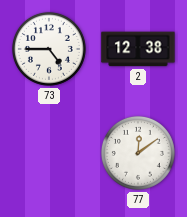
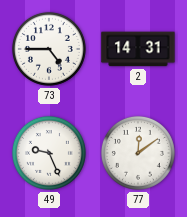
2: 12:38 -> 14:31 (138, 49)
49: none -> 9:26 (49, 153)
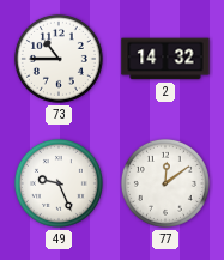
73: 4:45 -> 10:45 (59, 59)
2: 14:31 -> 14:32 (165, 59)
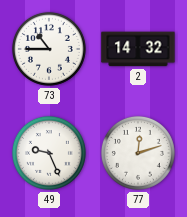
77: 12:09 -> 12:12 (138, 153)
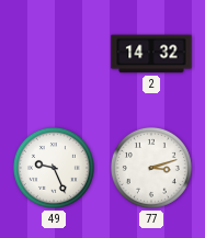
73: 10:45 -> none (49, 49)
77: 12:12 -> 3:12 (151, 168)
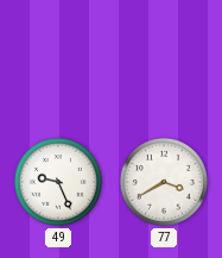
2: 14:32 -> none (151, 54)
77: 3:12 -> 3:40 (164, 182)
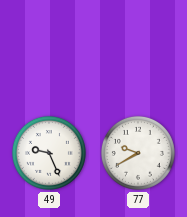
77: 3:40 -> 9:40 (138, 153)
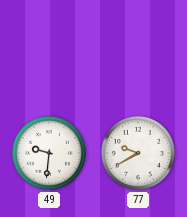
49: 9:26 -> 9:31 (49, 153)
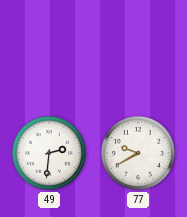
49: 9:31 -> 2:31 (49, 153)
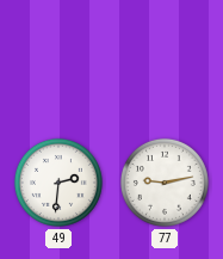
77: 9:40 -> 9:13 (165, 183)
